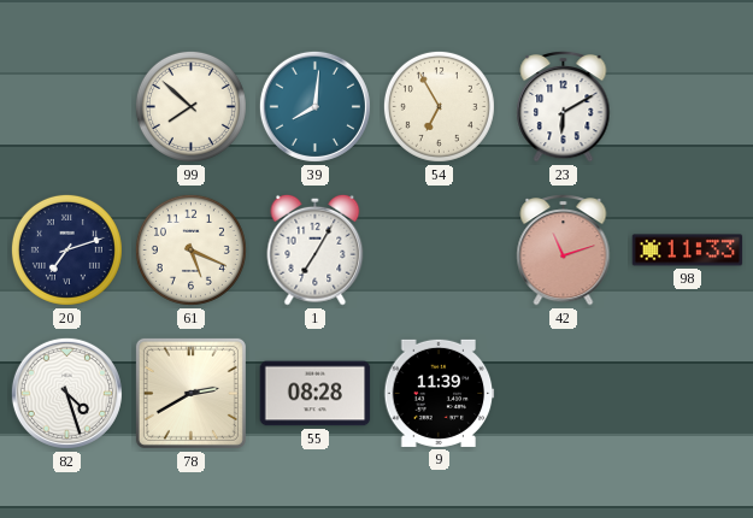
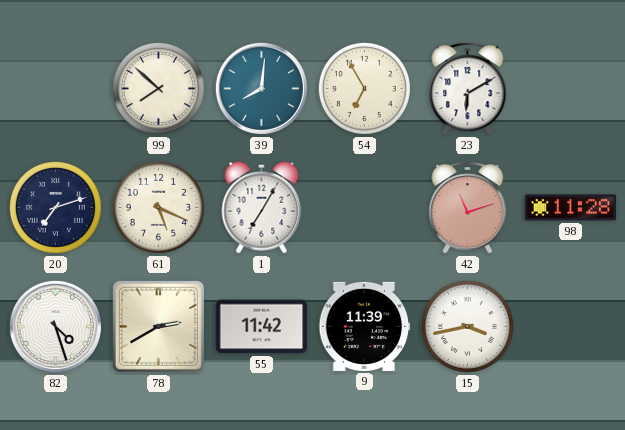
98: 11:33 -> 11:28 (571, 208)
55: 08:28 -> 11:42 (262, 327)
15: none -> 3:43 (467, 326)
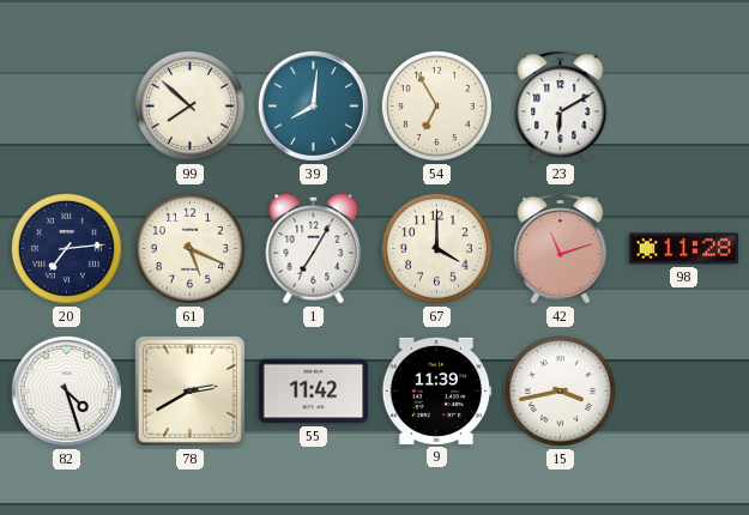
20: 7:12 -> 7:14 (66, 248)
67: none -> 4:00 (436, 248)
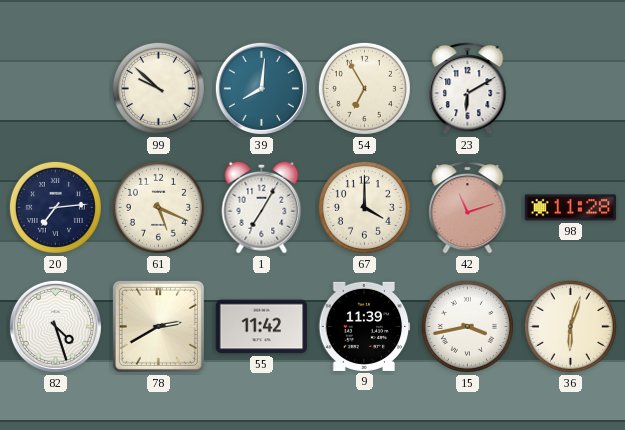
99: 7:52 -> 9:52 (158, 88)
36: none -> 6:03 (570, 326)
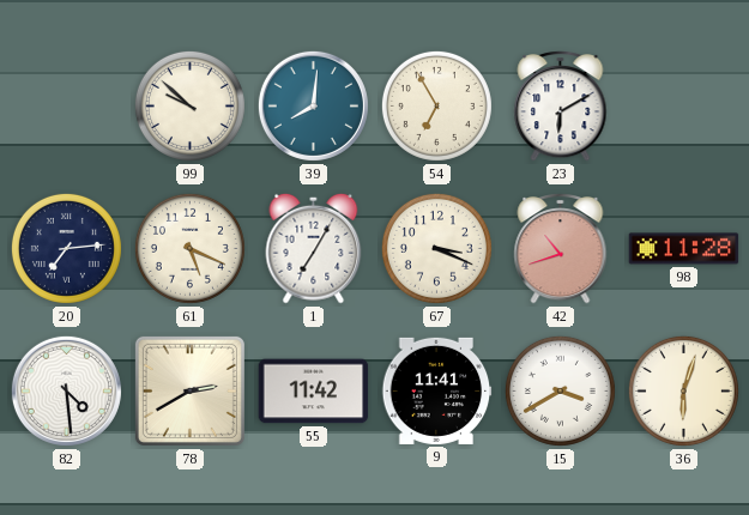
67: 4:00 -> 3:19 (436, 248)
42: 11:12 -> 10:42 (561, 248)
82: 4:27 -> 4:29 (66, 390)
9: 11:39 -> 11:41 (437, 390)
15: 3:43 -> 3:40 (560, 390)
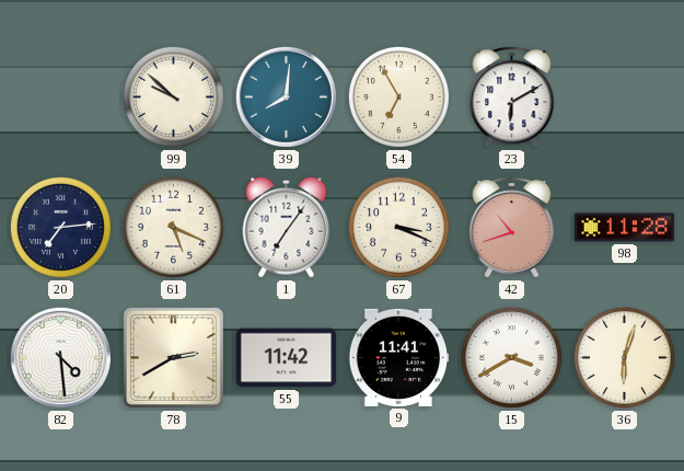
1: 7:05 -> 7:06 (287, 227)
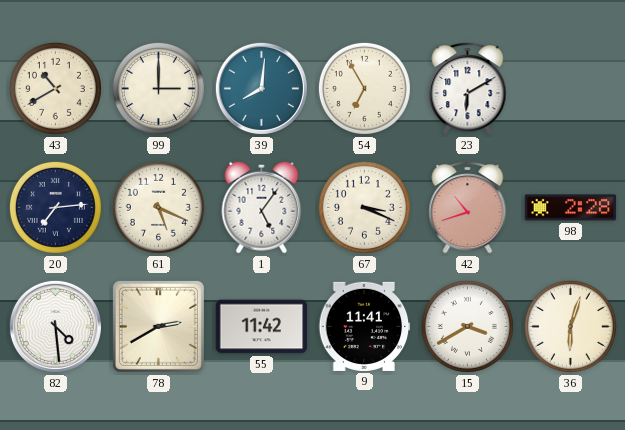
43: none -> 10:40 (55, 88)
99: 9:52 -> 3:00 (158, 88)
1: 7:06 -> 5:06 (262, 207)
98: 11:28 -> 2:28 (571, 208)
